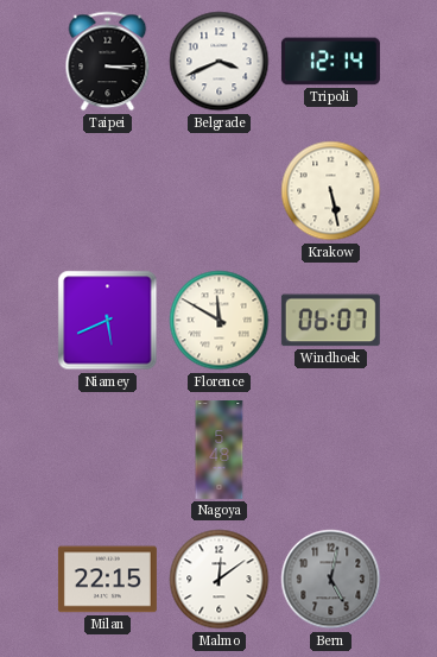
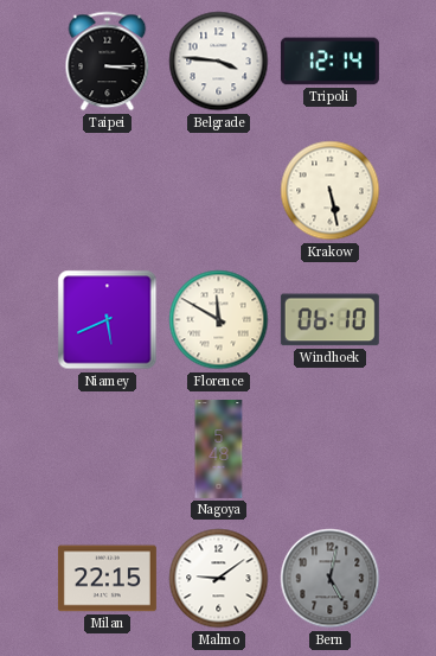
Belgrade: 3:41 -> 3:46 (219, 62)
Windhoek: 06:07 -> 06:10 (329, 320)
Malmo: 12:09 -> 9:09 (219, 579)
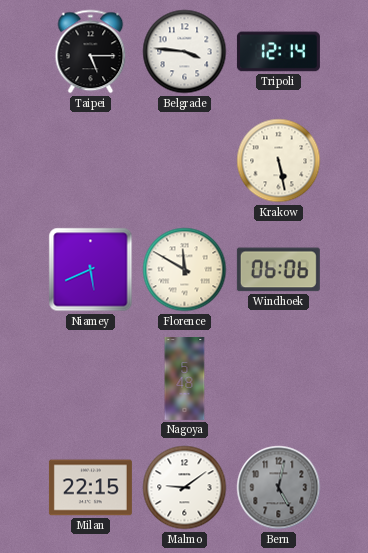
Taipei: 3:15 -> 5:15 (91, 52)
Windhoek: 06:10 -> 06:06 (278, 270)
